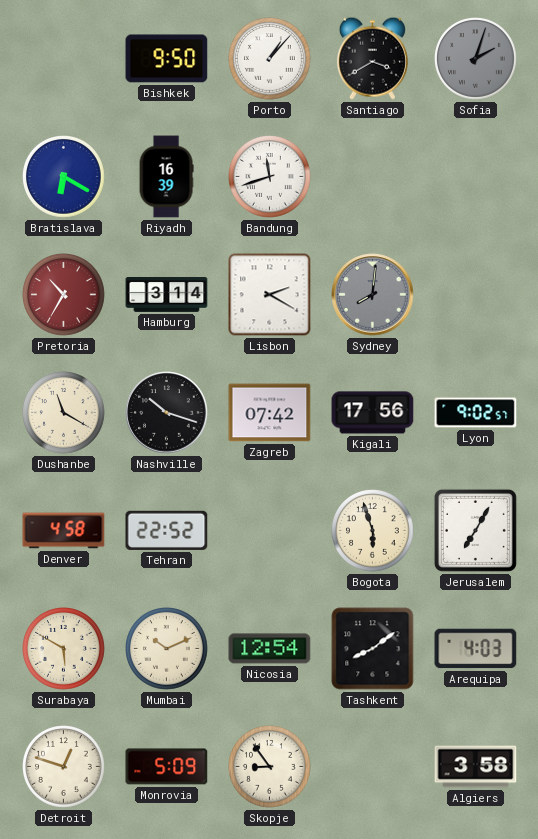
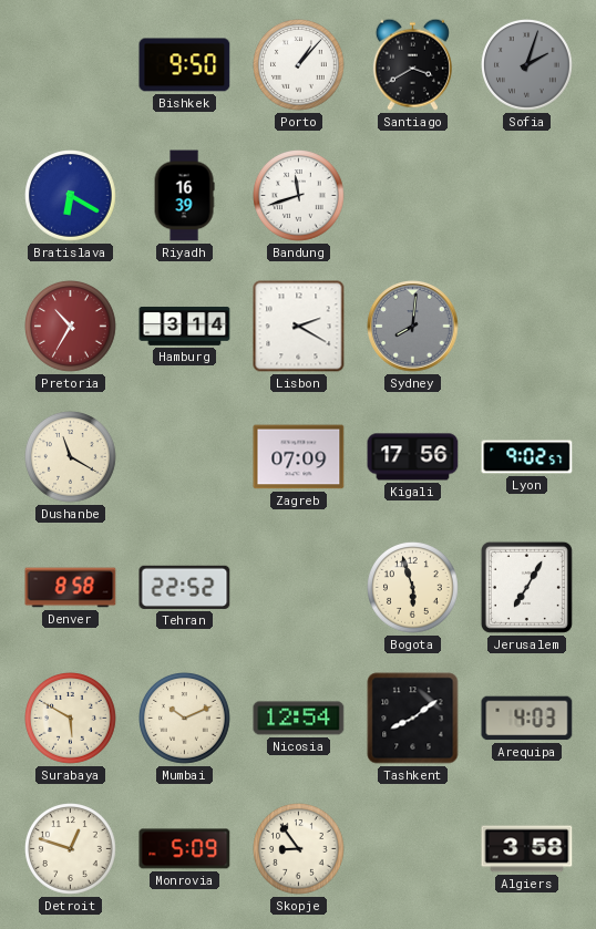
Nashville: 10:18 -> none (167, 413)
Zagreb: 07:42 -> 07:09 (299, 457)
Denver: 4:58 -> 8:58 (71, 588)
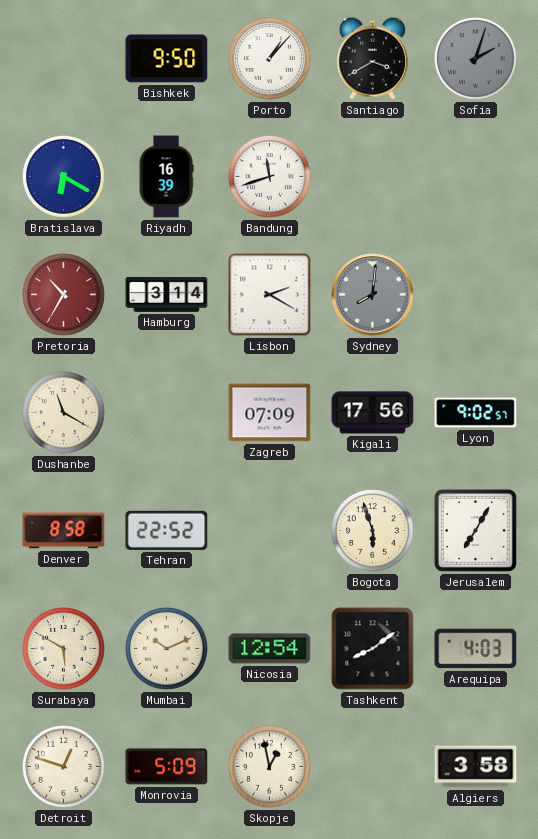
Skopje: 8:54 -> 12:58 (270, 767)
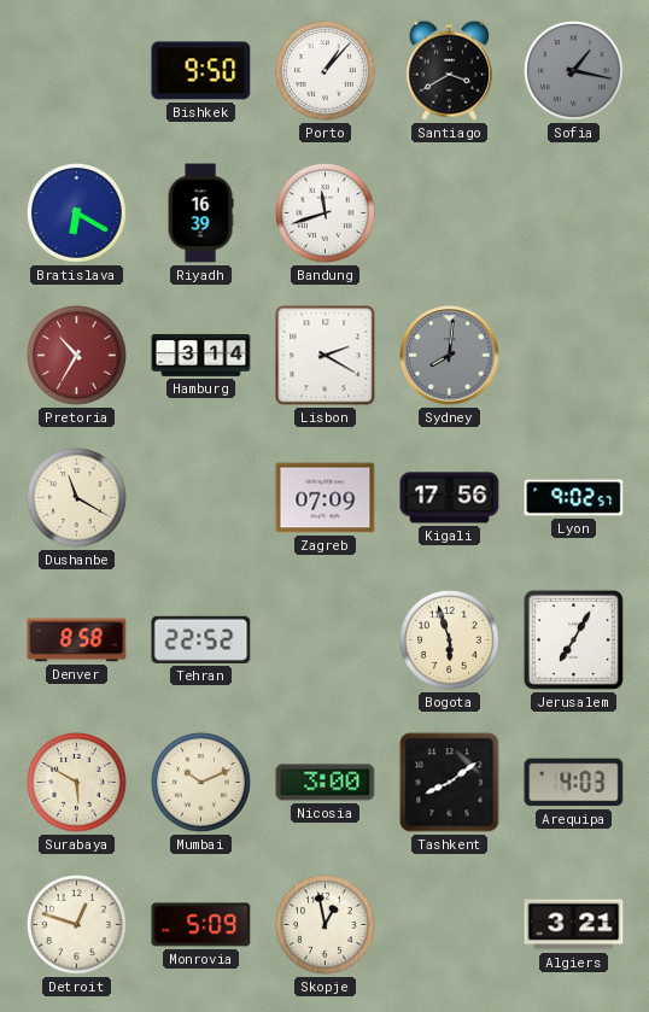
Sofia: 2:03 -> 1:17 (574, 71)
Nicosia: 12:54 -> 3:00 (326, 783)
Algiers: 3:58 -> 3:21 (574, 925)
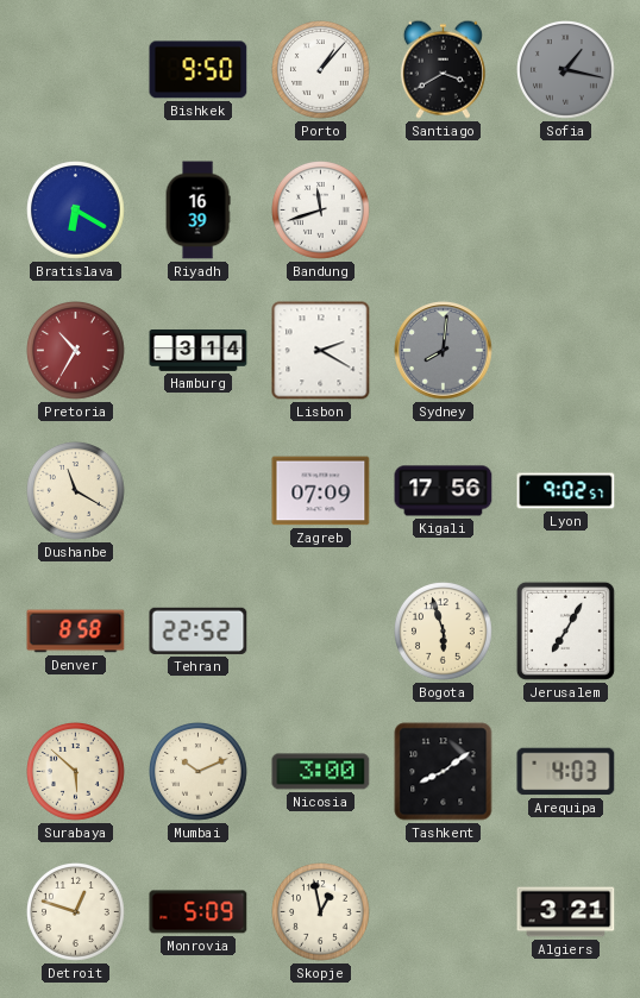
Surabaya: 5:50 -> 5:52 (76, 772)
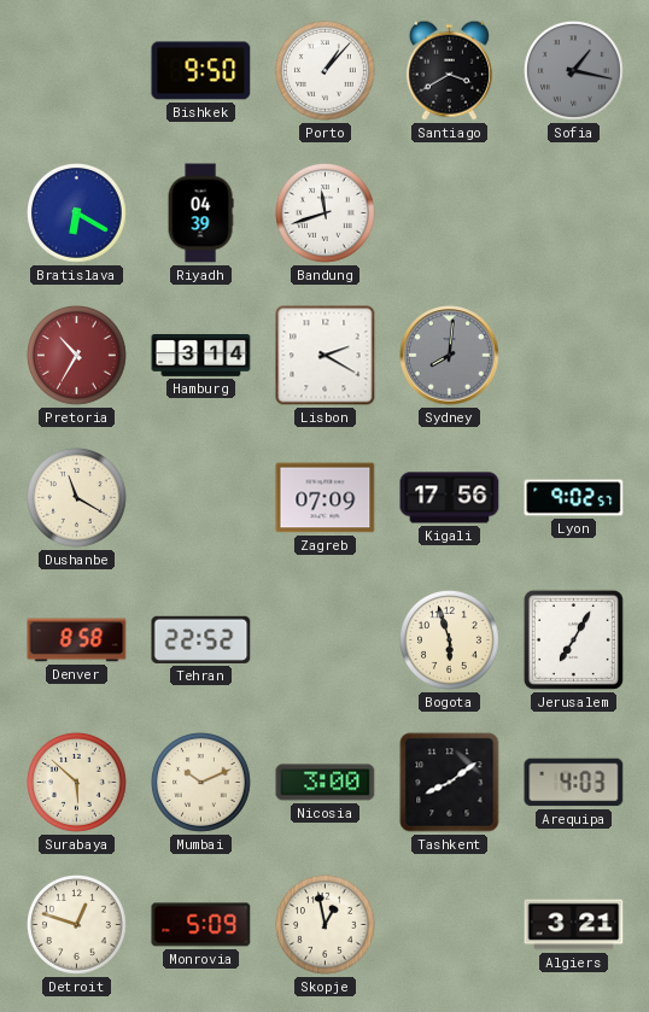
Riyadh: 16:39 -> 04:39 (200, 213)
